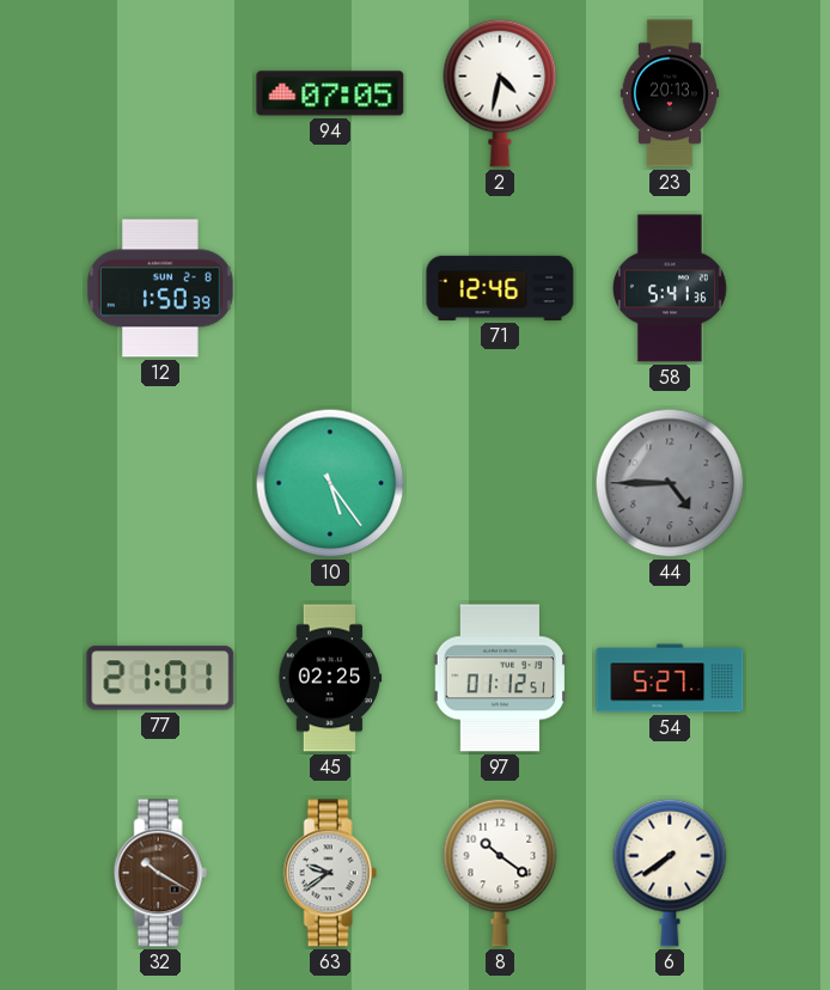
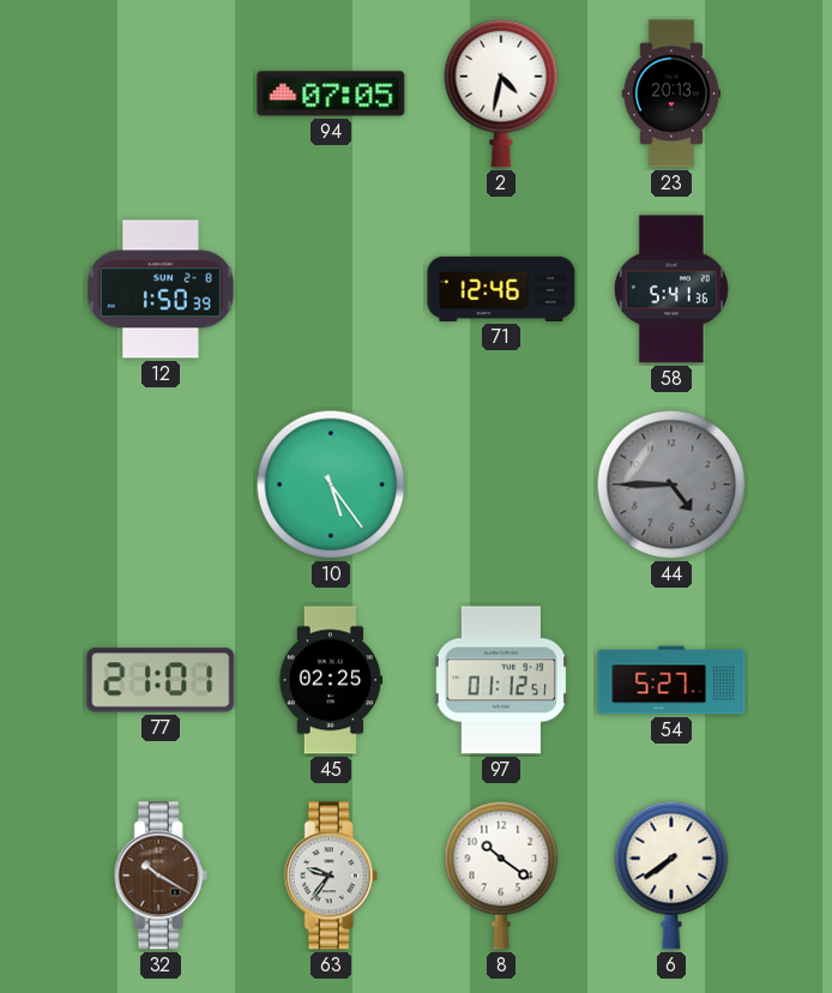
63: 9:39 -> 9:36 (331, 875)
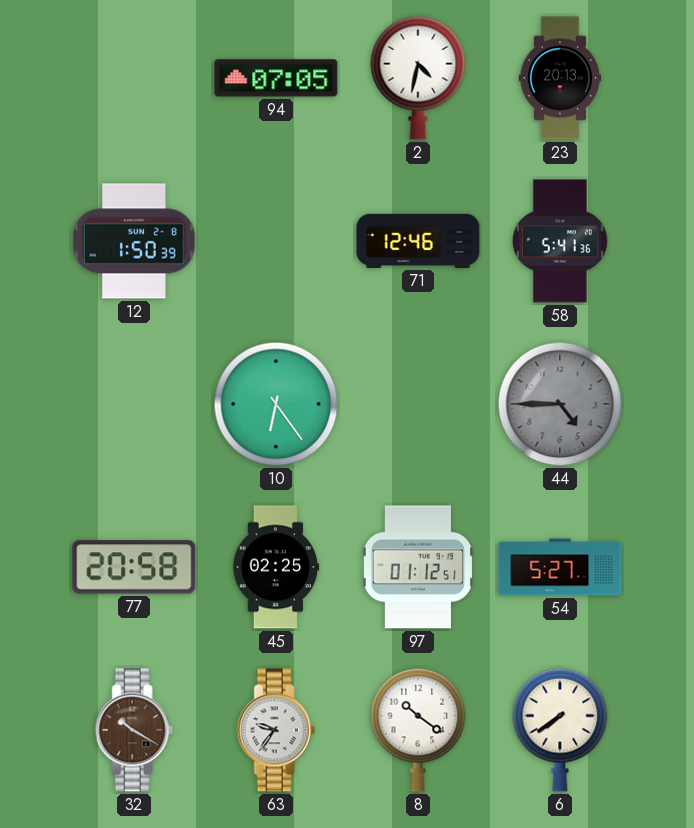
10: 5:24 -> 6:24 (276, 404)
77: 21:01 -> 20:58 (134, 567)
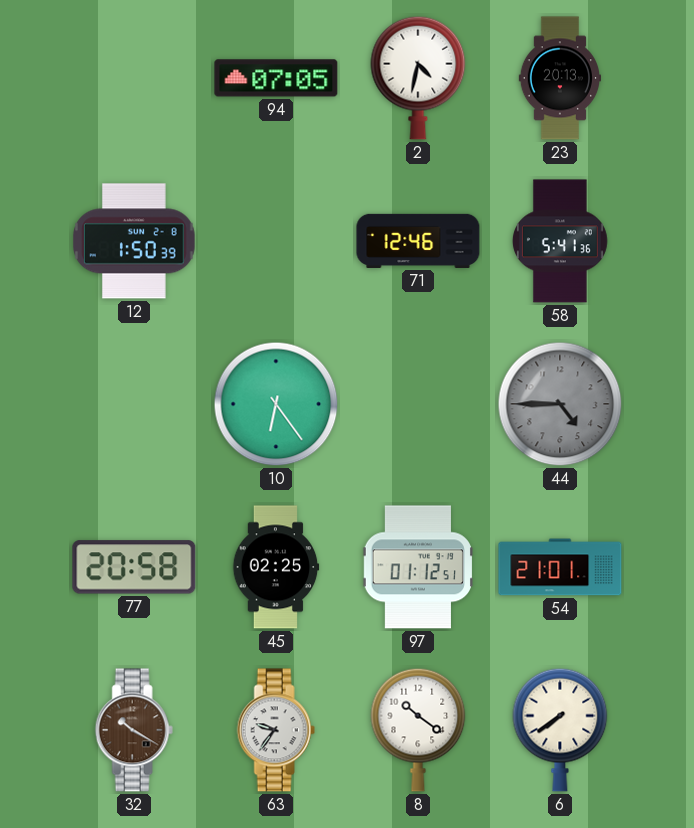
54: 5:27 -> 21:01 (560, 567)
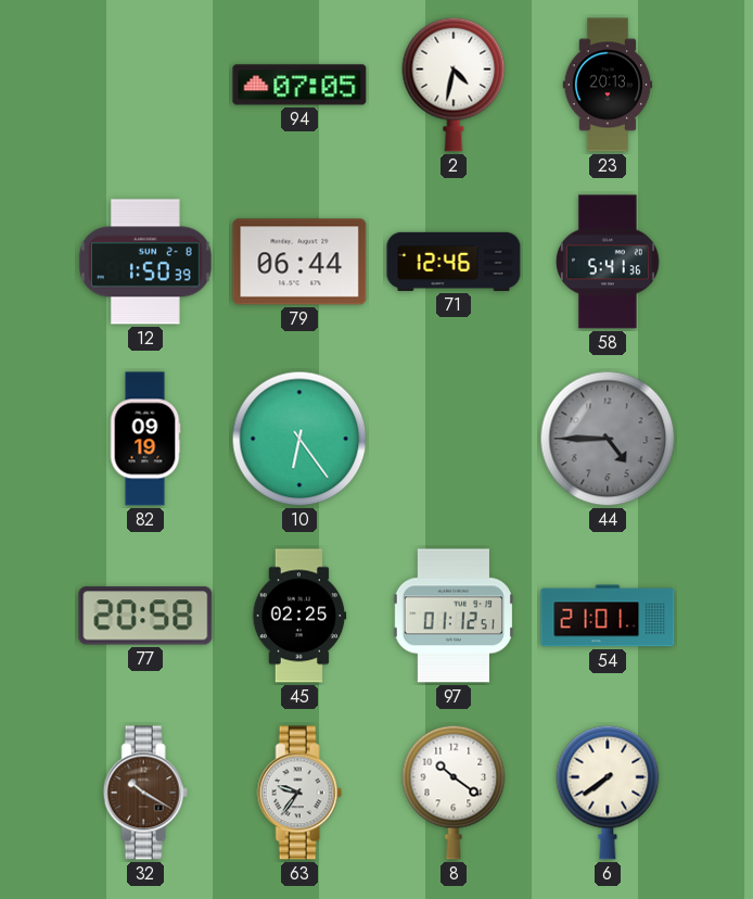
79: none -> 06:44 (299, 262)
82: none -> 09:19 (145, 439)
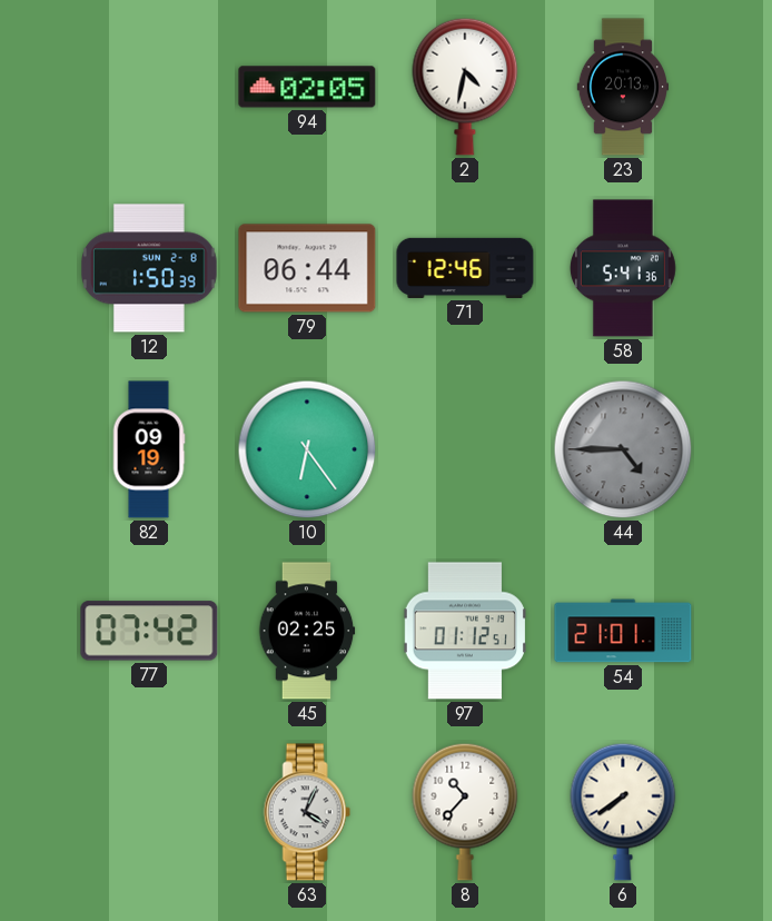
94: 07:05 -> 02:05 (307, 87)
77: 20:58 -> 07:42 (149, 631)
32: 10:20 -> none (145, 793)
63: 9:36 -> 4:04 (307, 812)
8: 10:21 -> 10:37 (465, 812)
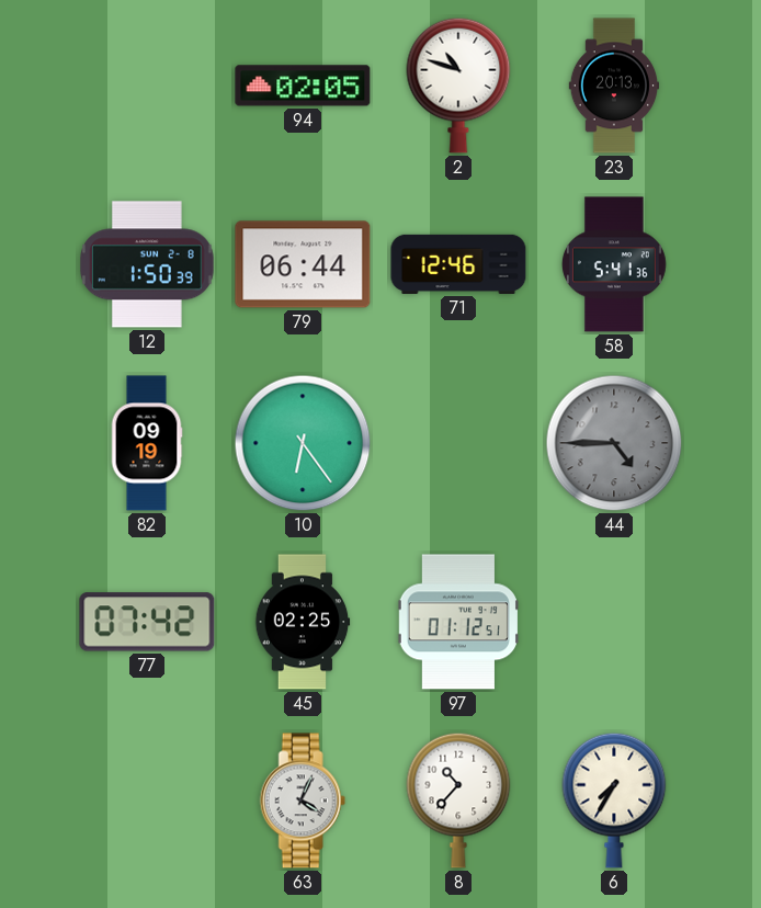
2: 4:32 -> 10:48 (458, 86)
54: 21:01 -> none (623, 631)
6: 7:39 -> 7:35 (614, 801)
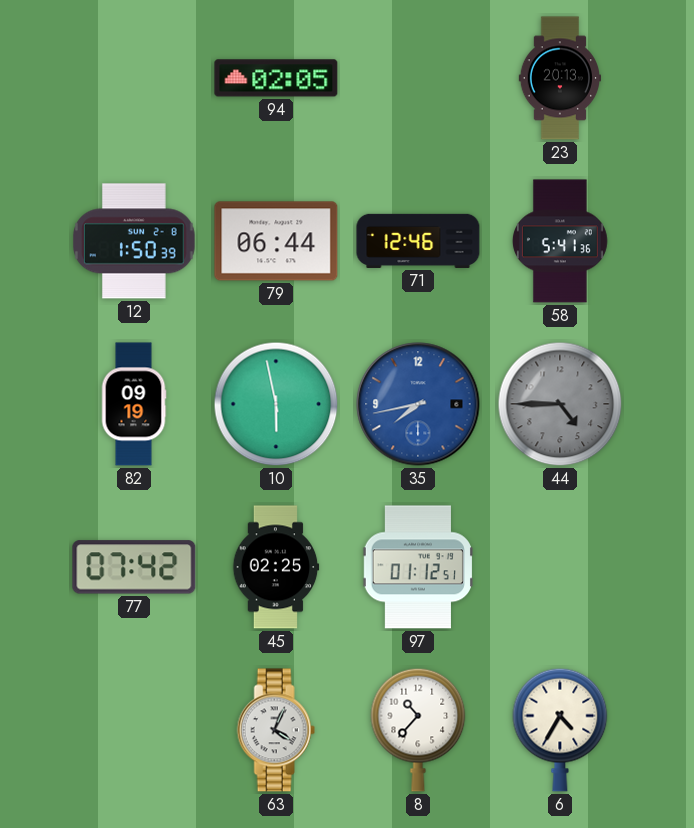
2: 10:48 -> none (458, 86)
10: 6:24 -> 5:58 (276, 404)
35: none -> 7:43 (418, 404)
6: 7:35 -> 4:35 (560, 730)
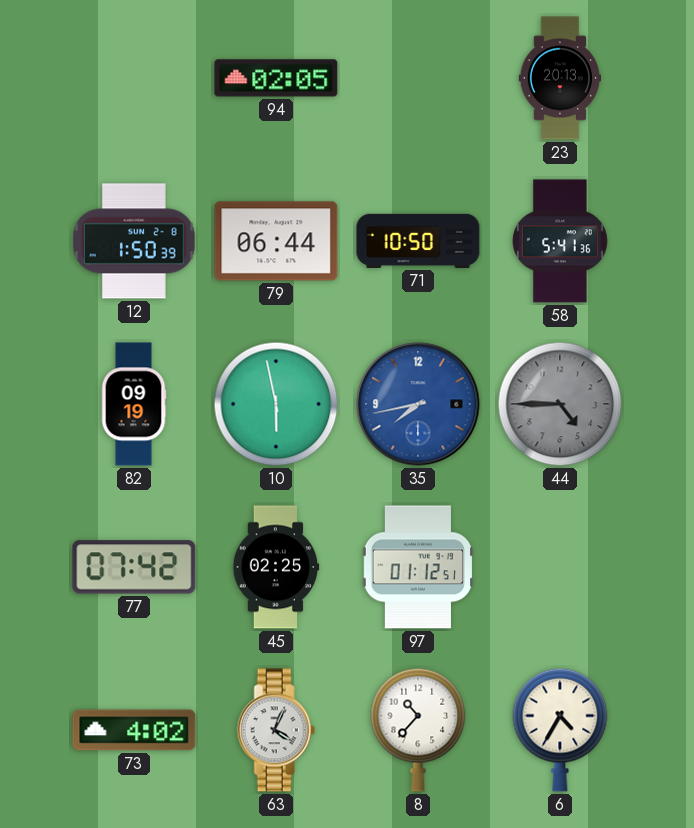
71: 12:46 -> 10:50 (418, 241)
73: none -> 4:02 (134, 730)
